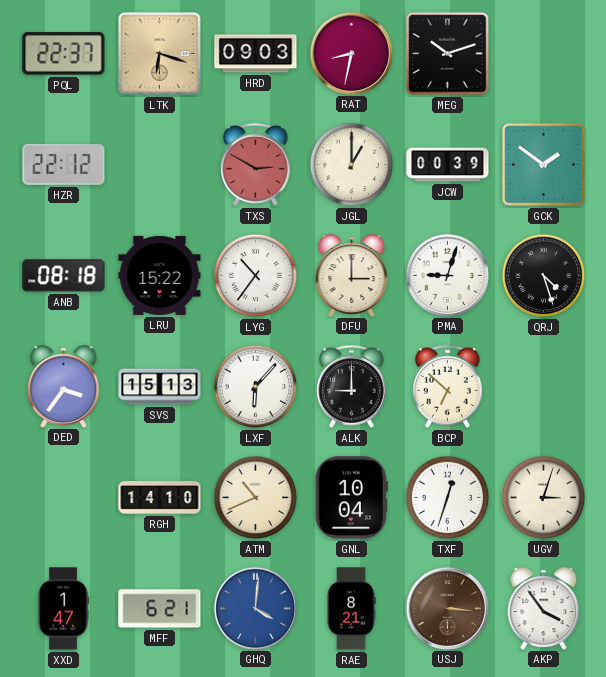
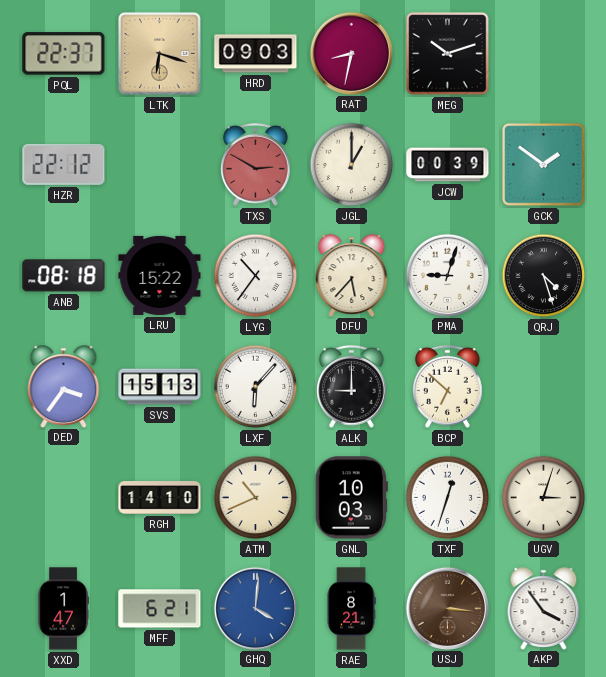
DFU: 3:00 -> 5:37 (352, 275)
GNL: 10:04 -> 10:03 (351, 498)
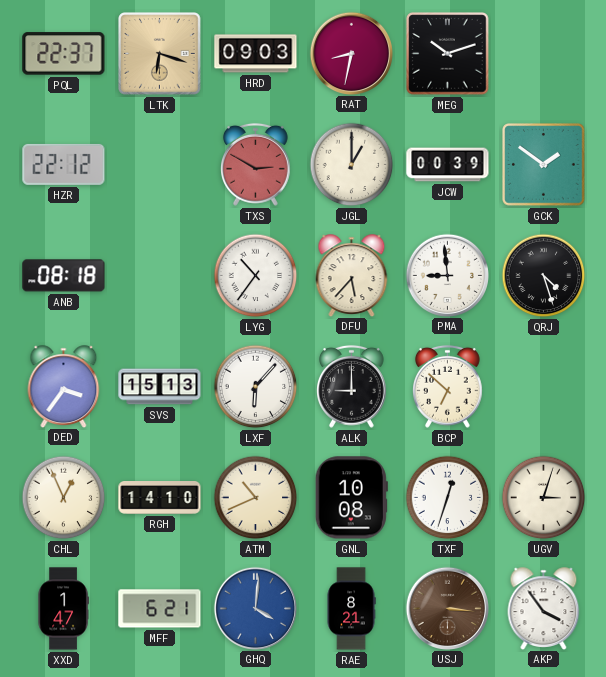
LRU: 15:22 -> none (160, 275)
PMA: 9:03 -> 8:59 (447, 275)
CHL: none -> 12:56 (64, 498)
GNL: 10:03 -> 10:08 (351, 498)
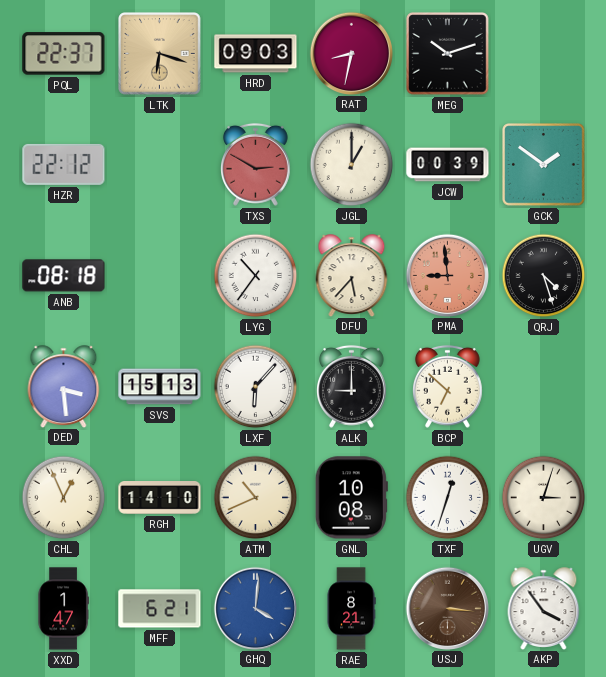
PMA dial: white -> salmon (447, 275)
DED: 3:36 -> 3:29 (64, 386)
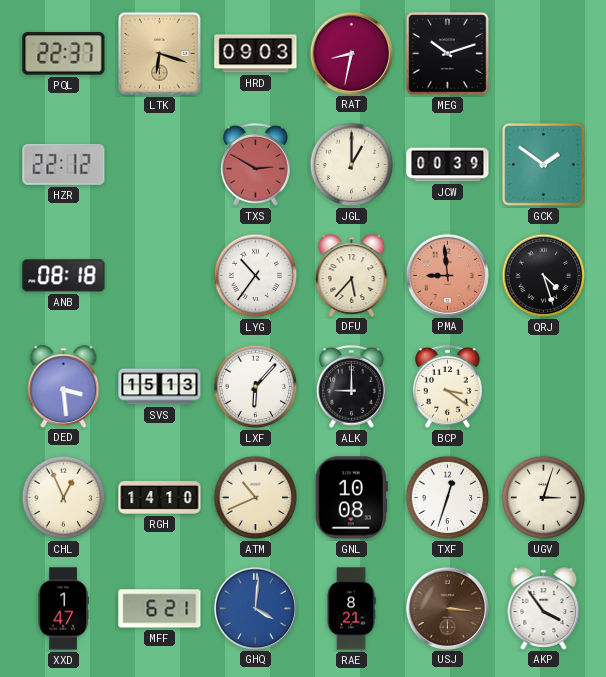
BCP: 6:52 -> 3:21 (448, 386)
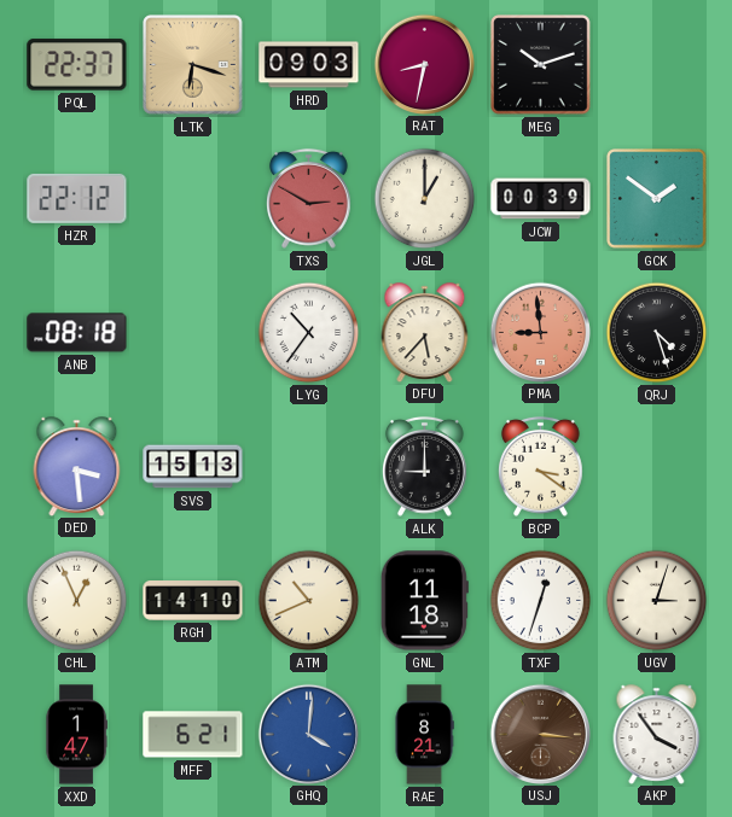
LXF: 6:07 -> none (256, 387)
GNL: 10:08 -> 11:18 (424, 601)
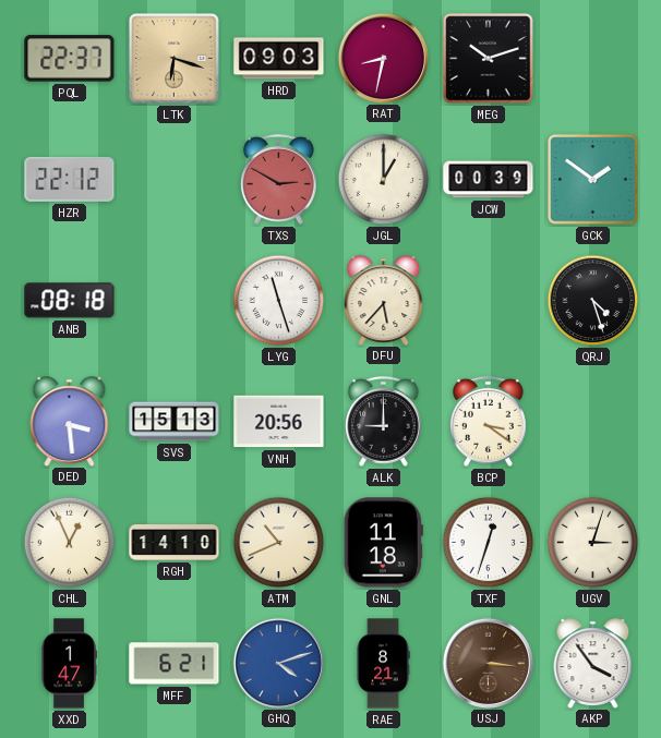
LYG: 10:36 -> 11:27 (279, 301)
PMA: 8:59 -> none (540, 332)
VNH: none -> 20:56 (279, 422)
GHQ: 4:01 -> 4:12 (278, 663)
